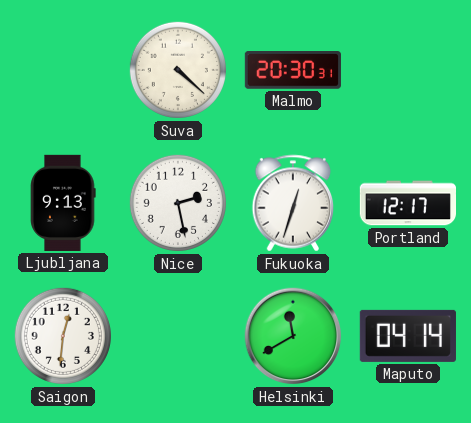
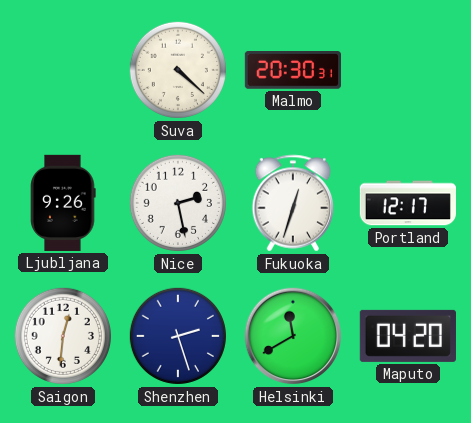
Ljubljana: 9:13 -> 9:26 (63, 203)
Shenzhen: none -> 2:27 (178, 336)
Maputo: 04:14 -> 04:20 (408, 336)
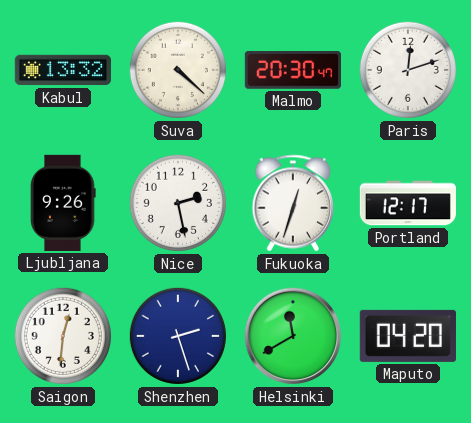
Kabul: none -> 13:32 (63, 70)
Malmo: 20:30:31 -> 20:30:47 (293, 70)
Paris: none -> 12:12 (408, 70)
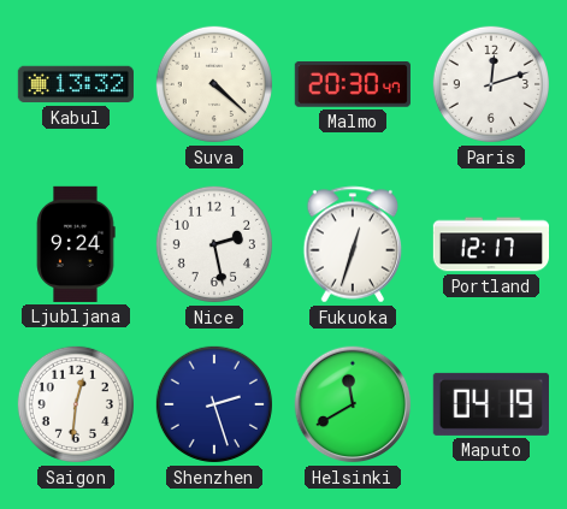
Ljubljana: 9:26 -> 9:24 (76, 244)
Maputo: 04:20 -> 04:19 (491, 404)
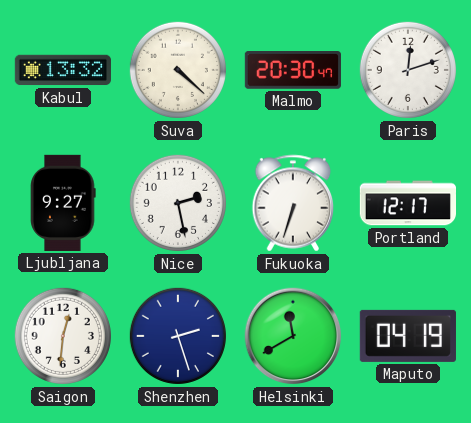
Ljubljana: 9:24 -> 9:27 (63, 203)
Fukuoka: 12:33 -> 6:33 (293, 203)
